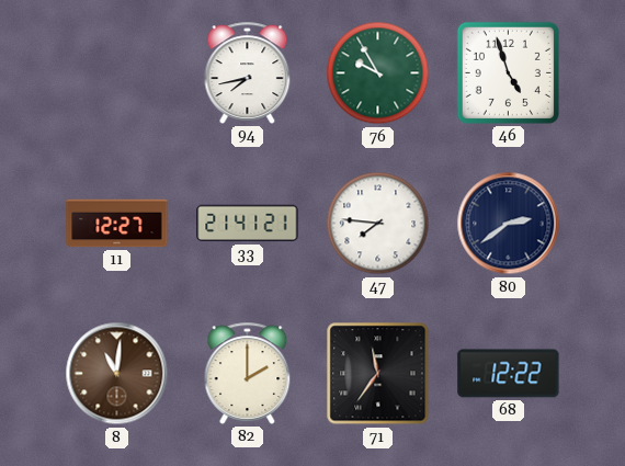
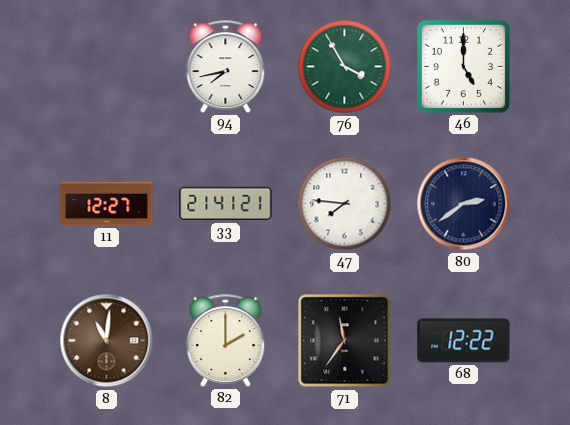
76: 9:55 -> 3:55 (345, 67)
46: 4:57 -> 5:00 (463, 66)
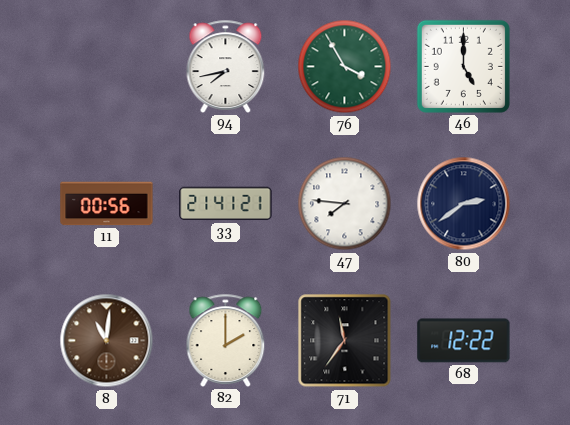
11: 12:27 -> 00:56 (107, 204)
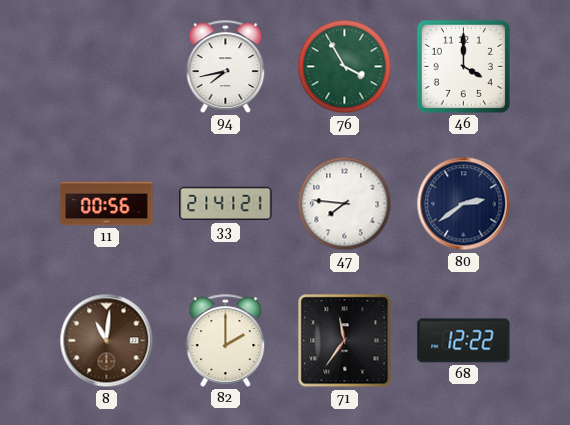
46: 5:00 -> 4:00 (463, 66)
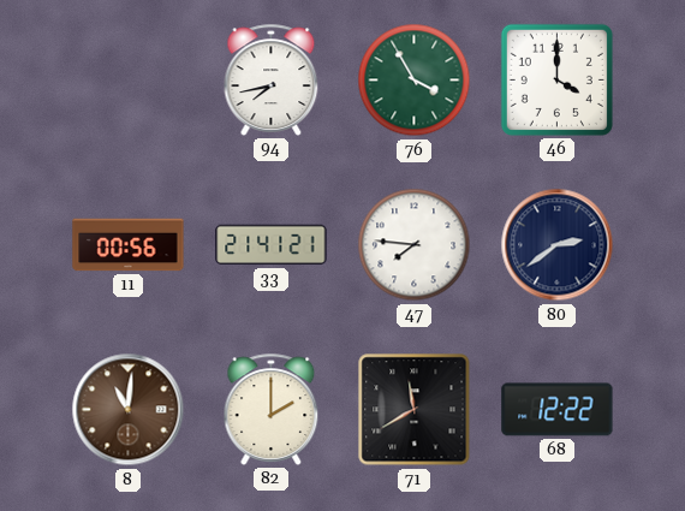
71: 11:36 -> 11:40 (415, 410)
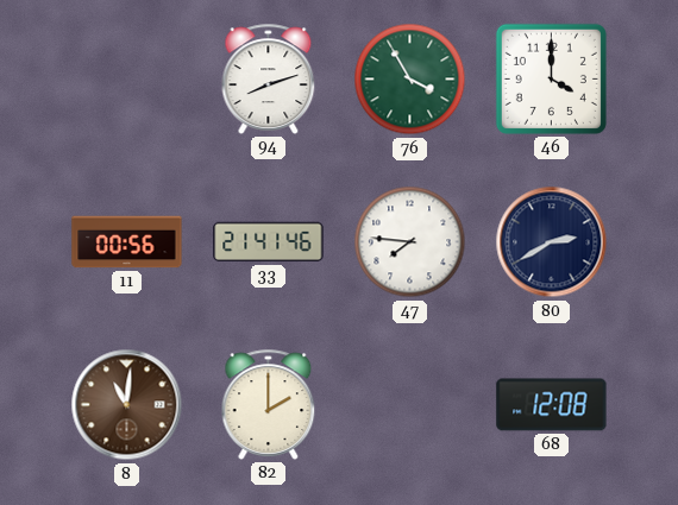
94: 7:43 -> 8:12 (269, 78)
33: 21:41:21 -> 21:41:46 (269, 242)
80: 2:39 -> 2:40 (552, 242)
71: 11:40 -> none (415, 410)
68: 12:22 -> 12:08 (552, 405)
